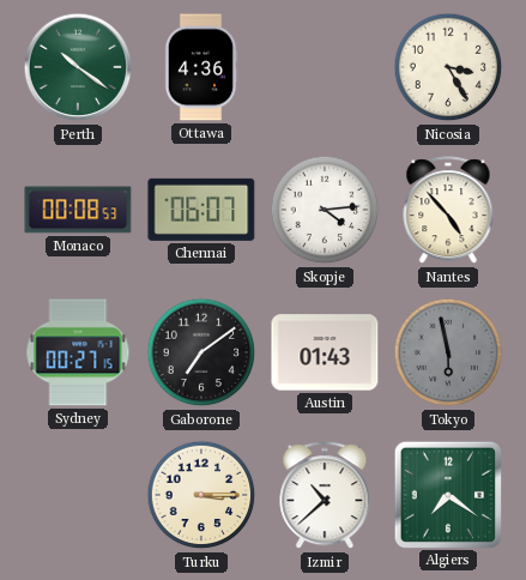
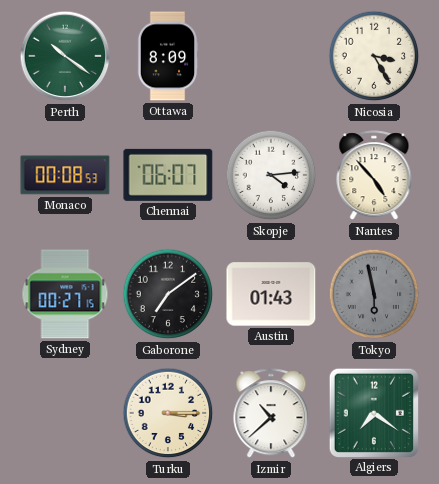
Ottawa: 4:36 -> 8:09 (168, 56)
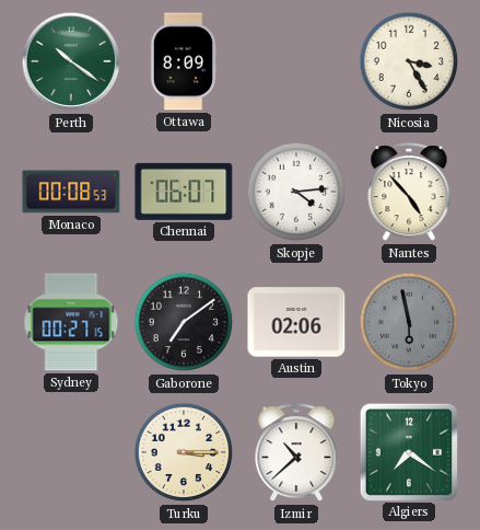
Austin: 01:43 -> 02:06 (296, 322)
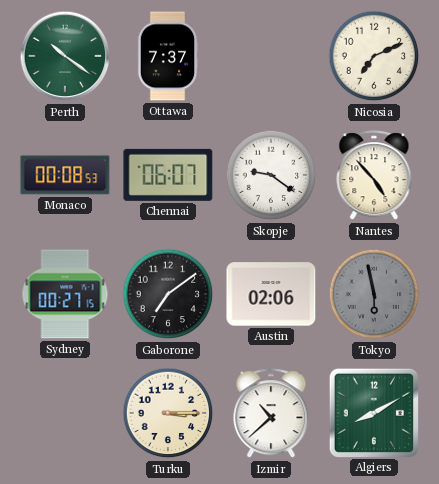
Ottawa: 8:09 -> 7:37 (168, 56)
Nicosia: 3:25 -> 7:11 (374, 56)
Skopje: 4:14 -> 9:21 (271, 175)
Algiers: 7:21 -> 8:10 (373, 412)
